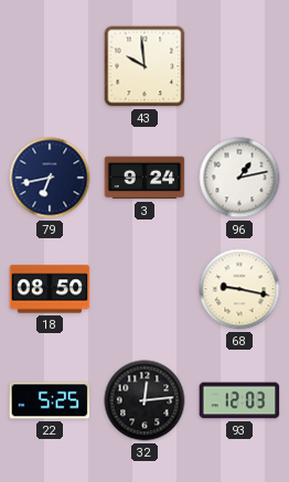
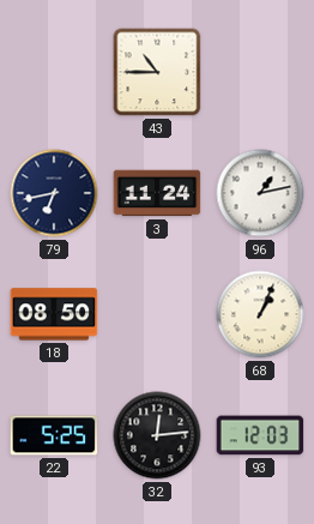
43: 9:59 -> 10:45 (157, 72)
3: 9:24 -> 11:24 (157, 193)
68: 9:17 -> 1:04 (260, 314)
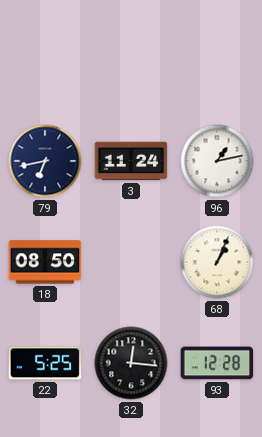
43: 10:45 -> none (157, 72)
32: 12:14 -> 12:16 (131, 363)
93: 12:03 -> 12:28 (217, 363)
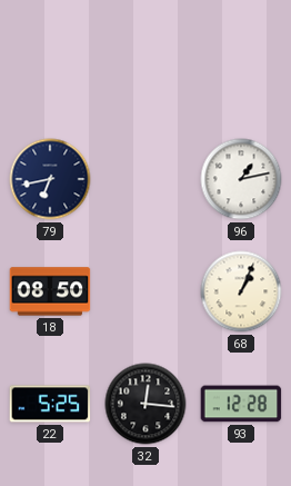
3: 11:24 -> none (131, 161)
